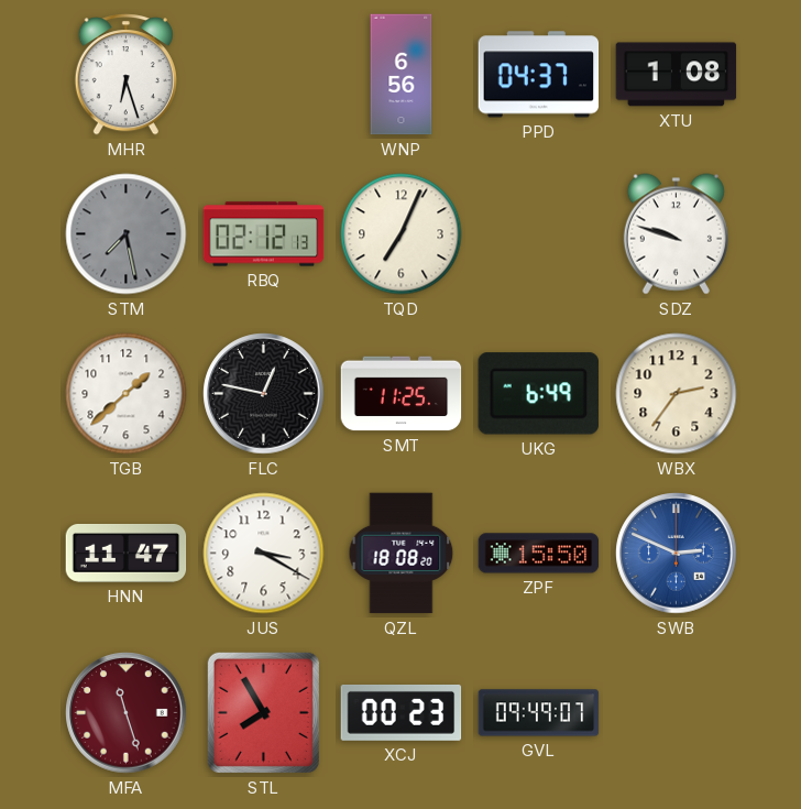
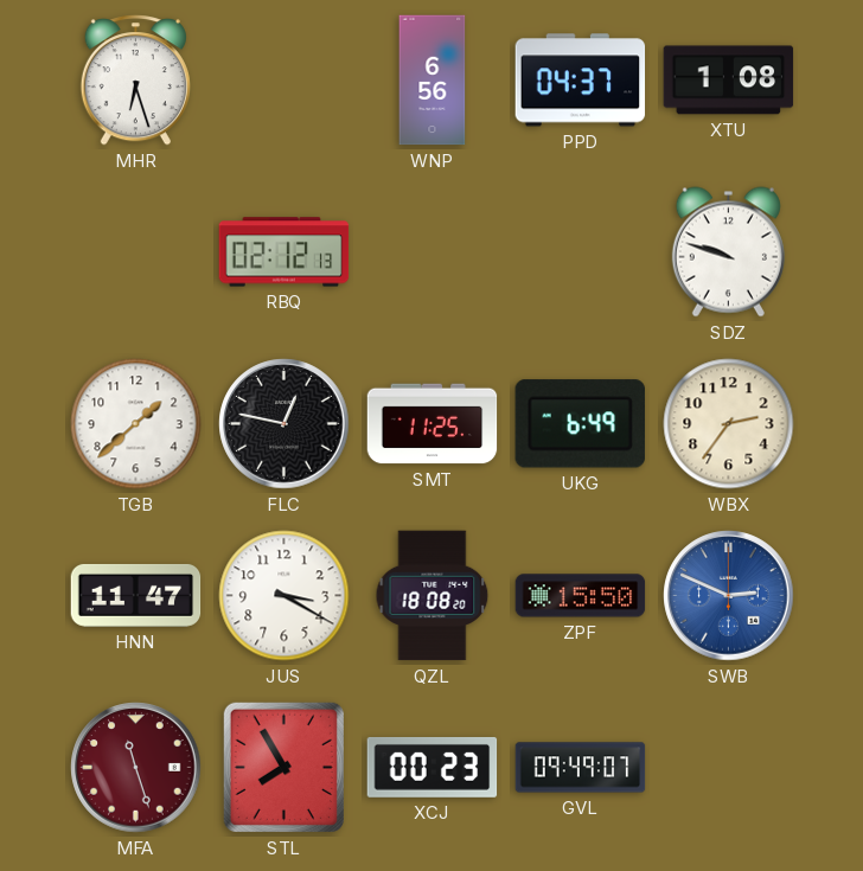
STM: 7:28 -> none (127, 234)
TQD: 7:04 -> none (402, 234)
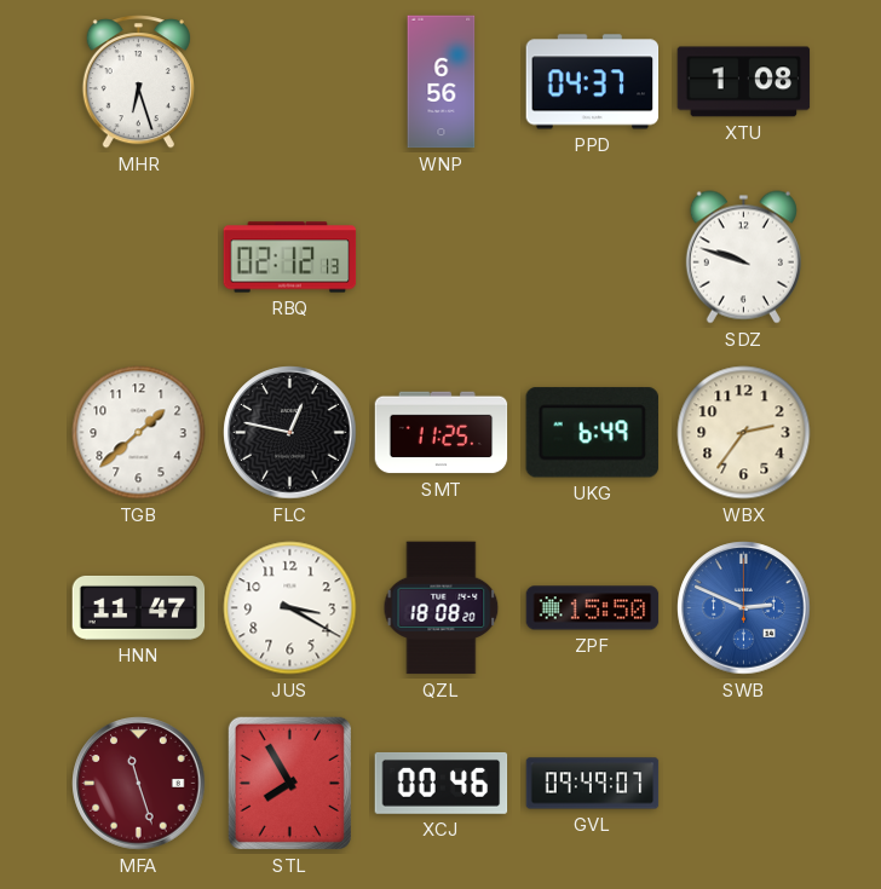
XCJ: 00:23 -> 00:46 (442, 783)
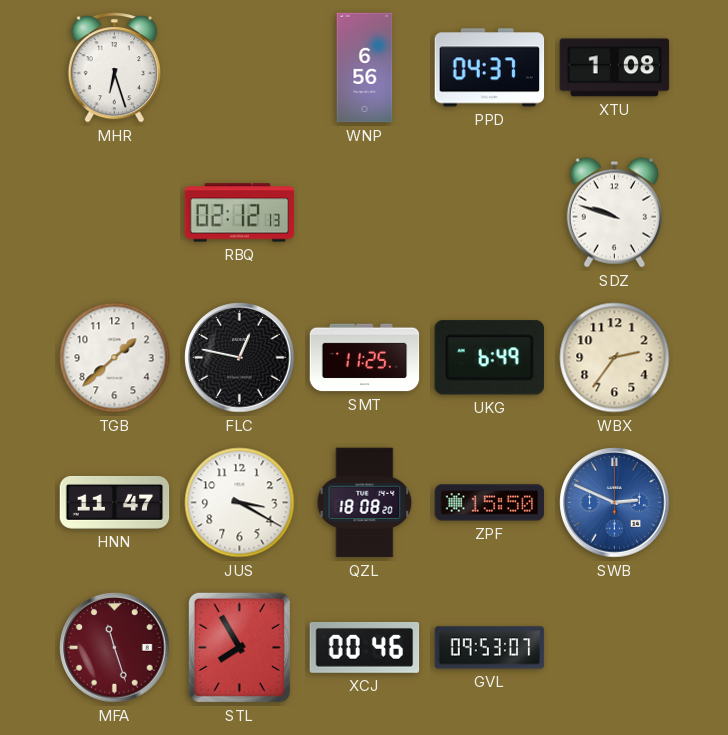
GVL: 09:49 -> 09:53 (490, 648)
